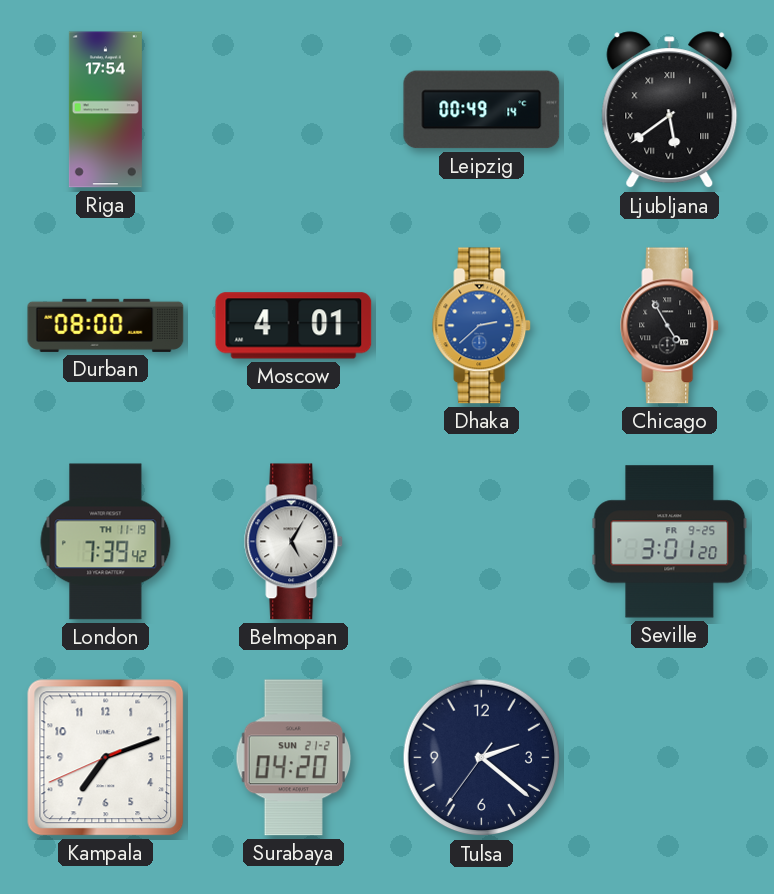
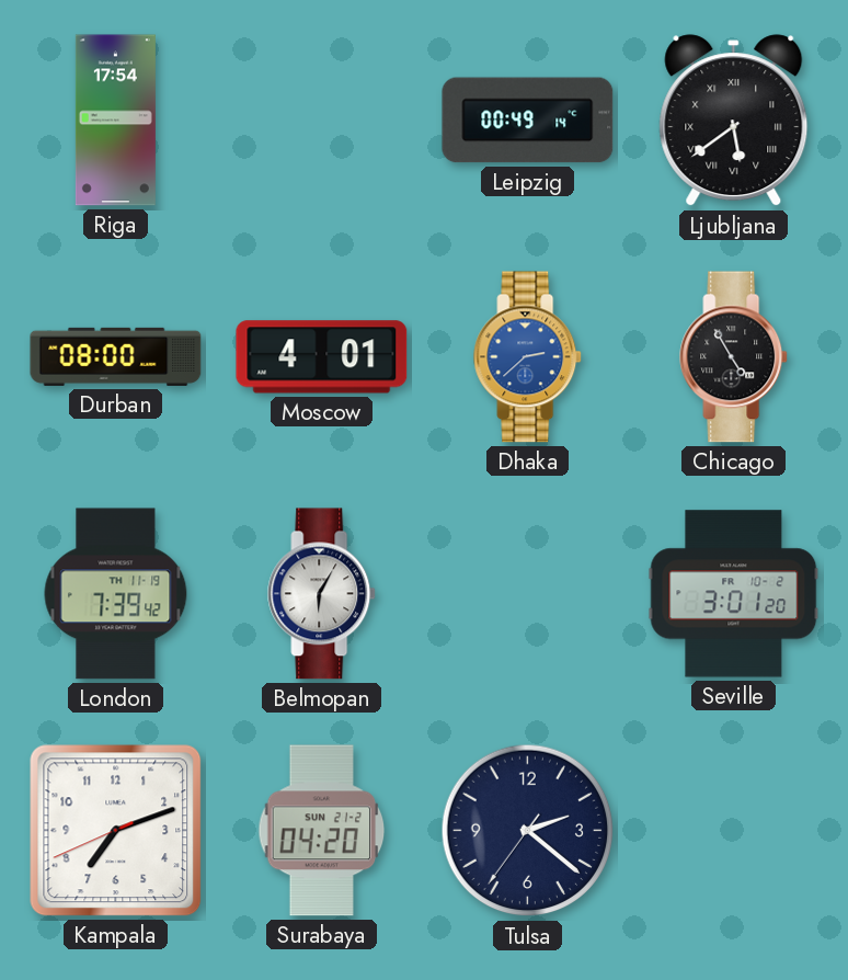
Belmopan: 5:05 -> 6:05 (322, 594)
Seville date: FR 9-25 -> FR 10-2 (734, 594)
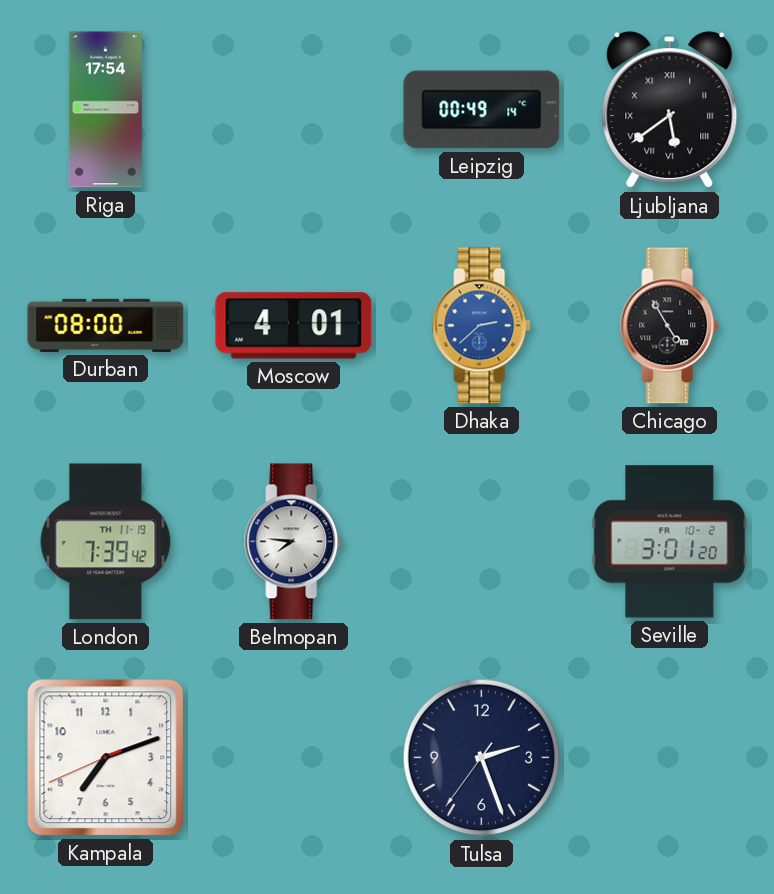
Belmopan: 6:05 -> 7:46 (294, 542)
Surabaya: 04:20 -> none (322, 831)
Tulsa: 2:21 -> 2:26 (482, 758)
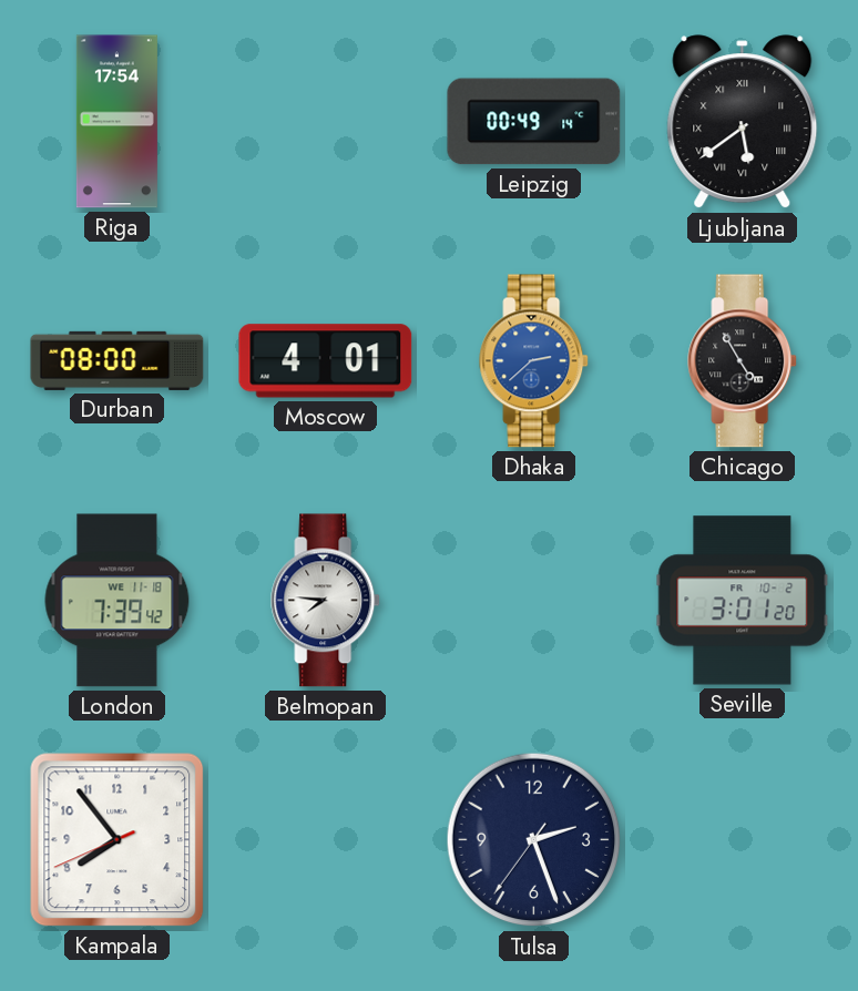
London date: TH 11-19 -> WE 11-18 (118, 601)
Kampala: 7:11 -> 7:53 (118, 840)
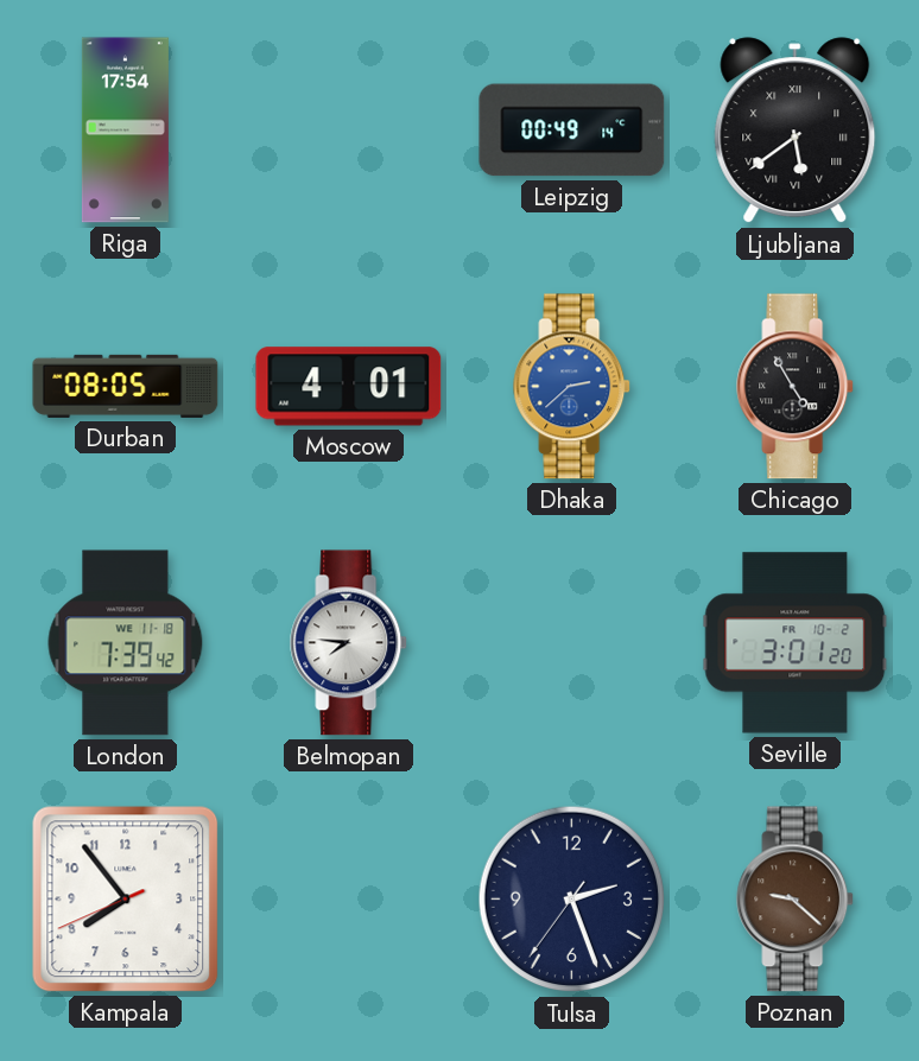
Durban: 08:00 -> 08:05 (126, 386)
Poznan: none -> 9:22 (796, 900)
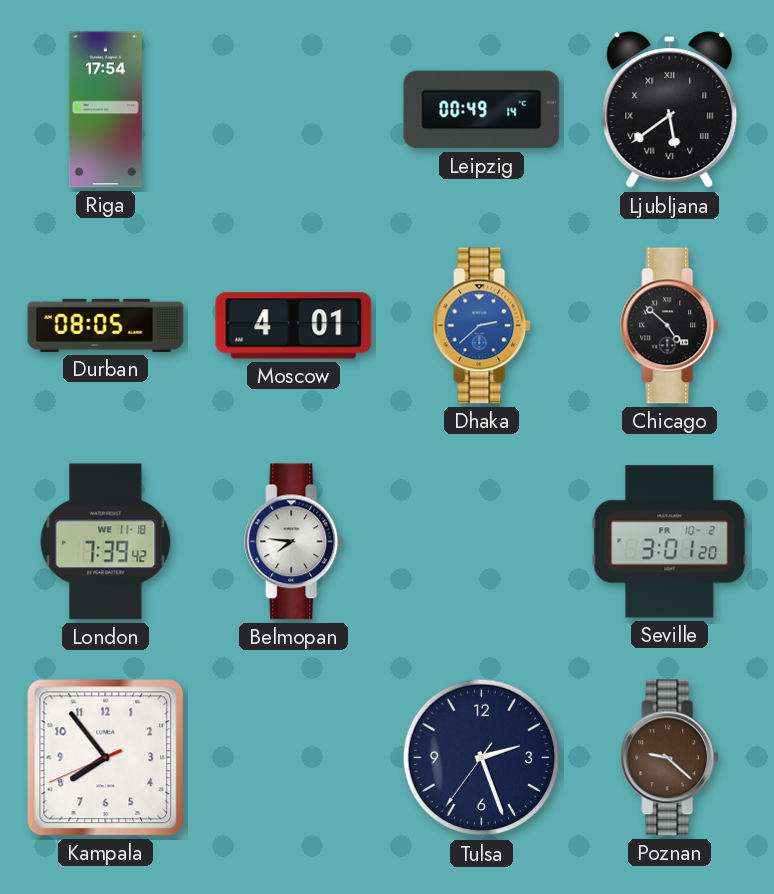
Chicago: 4:55 -> 4:52 (670, 326)
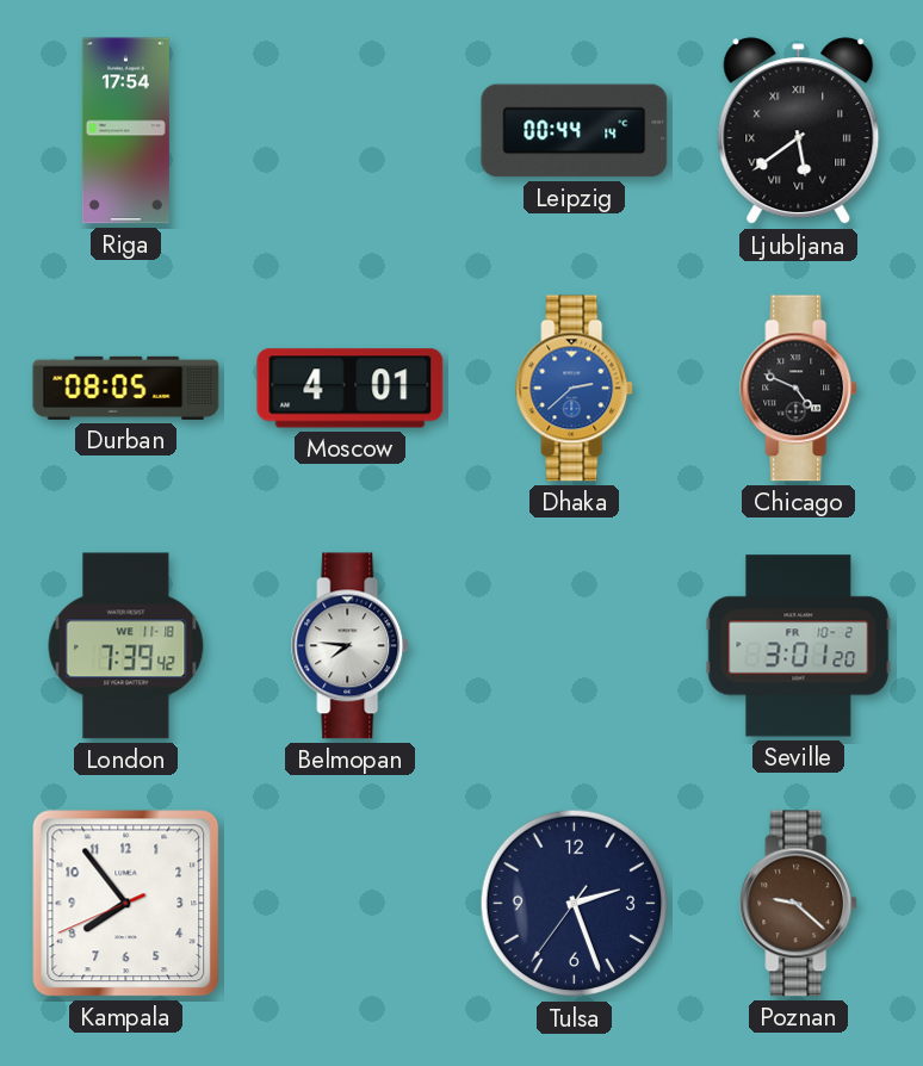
Leipzig: 00:49 -> 00:44 (575, 131)
Chicago: 4:52 -> 4:49 (799, 389)
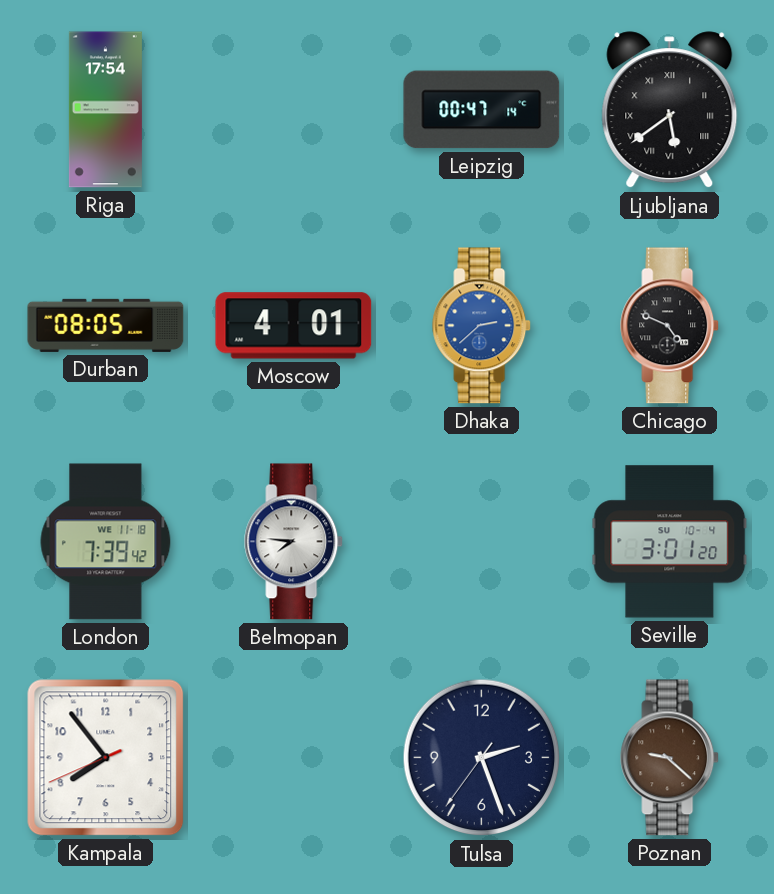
Leipzig: 00:44 -> 00:47 (482, 110)
Seville date: FR 10-2 -> SU 10-4 (670, 542)
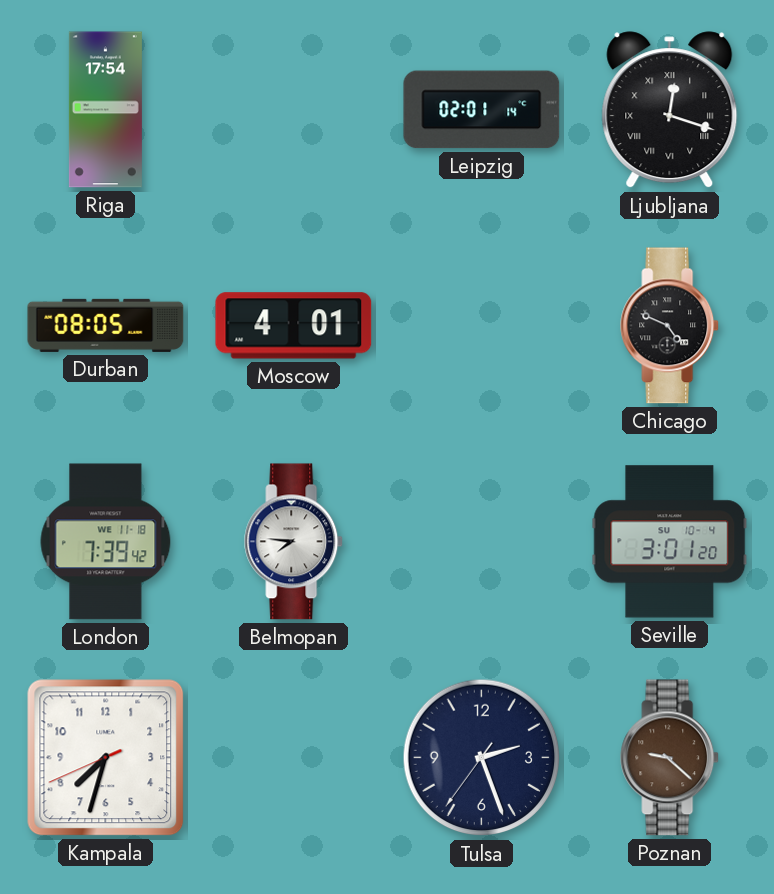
Leipzig: 00:47 -> 02:01 (482, 110)
Ljubljana: 5:39 -> 12:18 (670, 110)
Dhaka: 2:38 -> none (482, 326)
Kampala: 7:53 -> 7:32 (106, 758)
